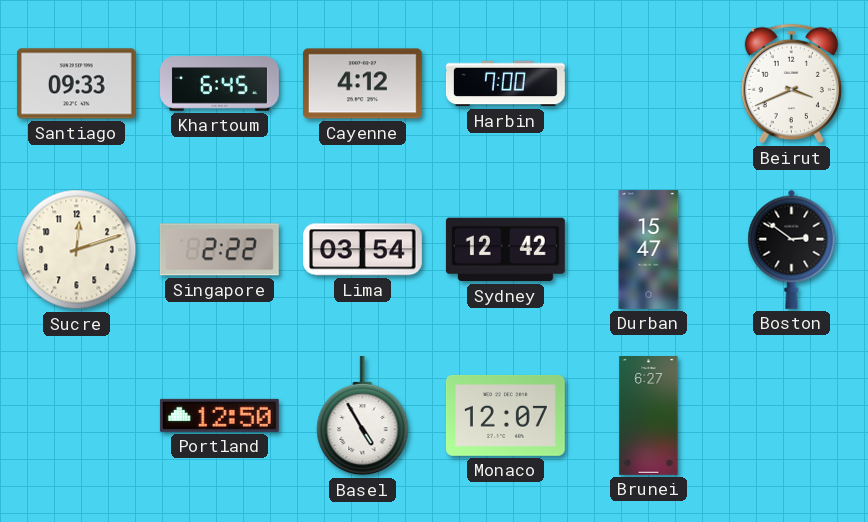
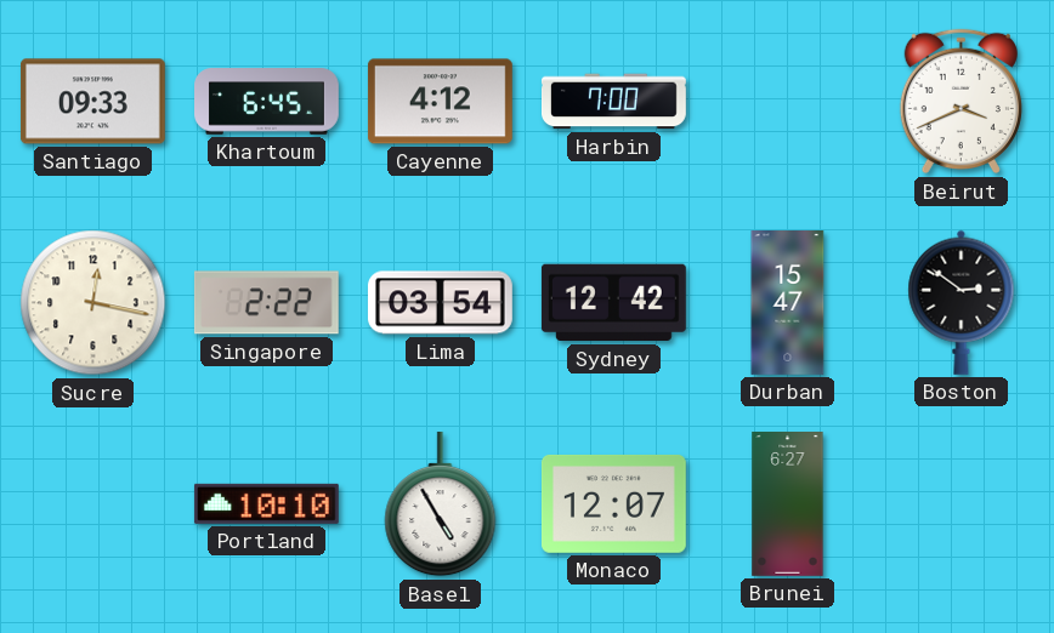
Sucre: 12:12 -> 12:17 (93, 303)
Portland: 12:50 -> 10:10 (266, 503)
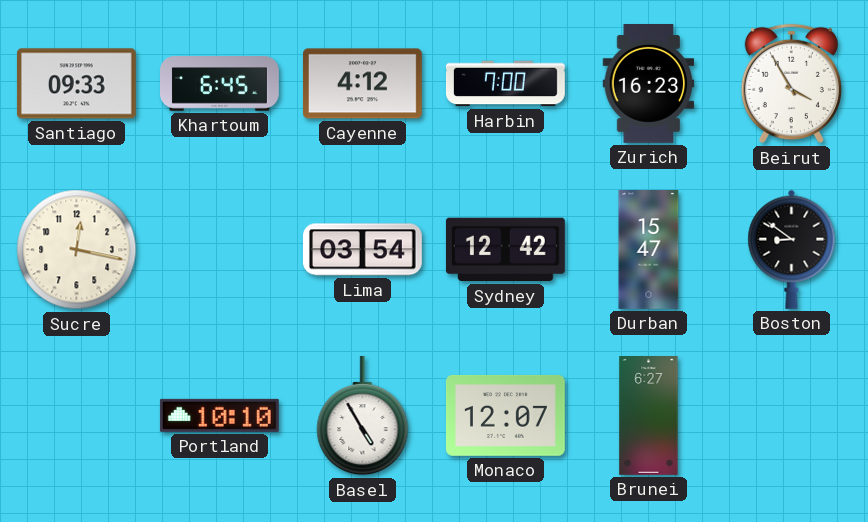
Zurich: none -> 16:23 (649, 83)
Beirut: 3:41 -> 3:55 (791, 84)
Singapore: 2:22 -> none (266, 303)
Boston: 2:51 -> 8:51 (792, 249)
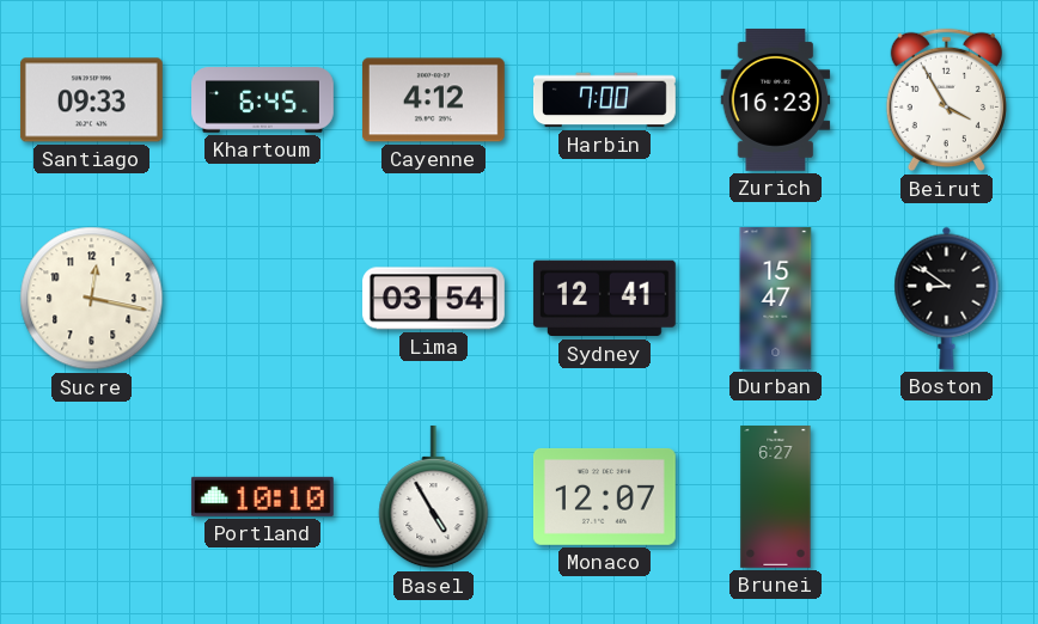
Sydney: 12:42 -> 12:41 (604, 299)
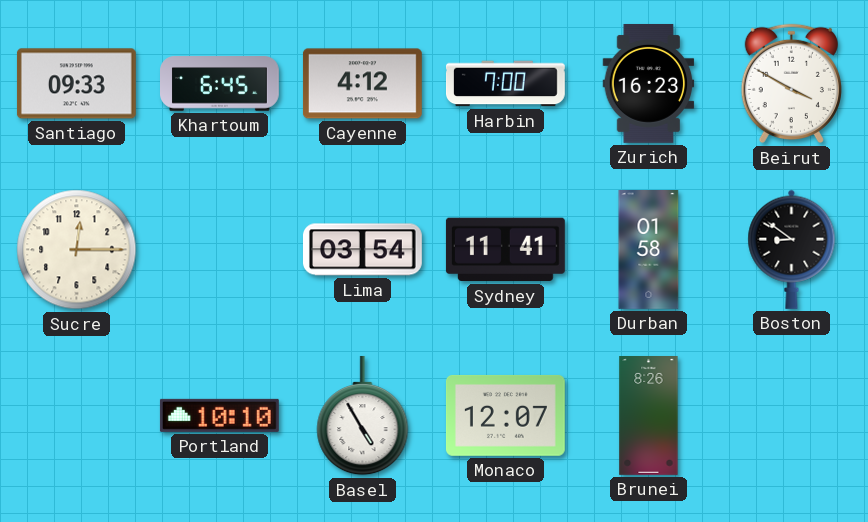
Beirut: 3:55 -> 3:50 (791, 84)
Sucre: 12:17 -> 12:15 (77, 250)
Sydney: 12:41 -> 11:41 (505, 250)
Durban: 15:47 -> 01:58 (649, 250)
Brunei: 6:27 -> 8:26 (649, 416)
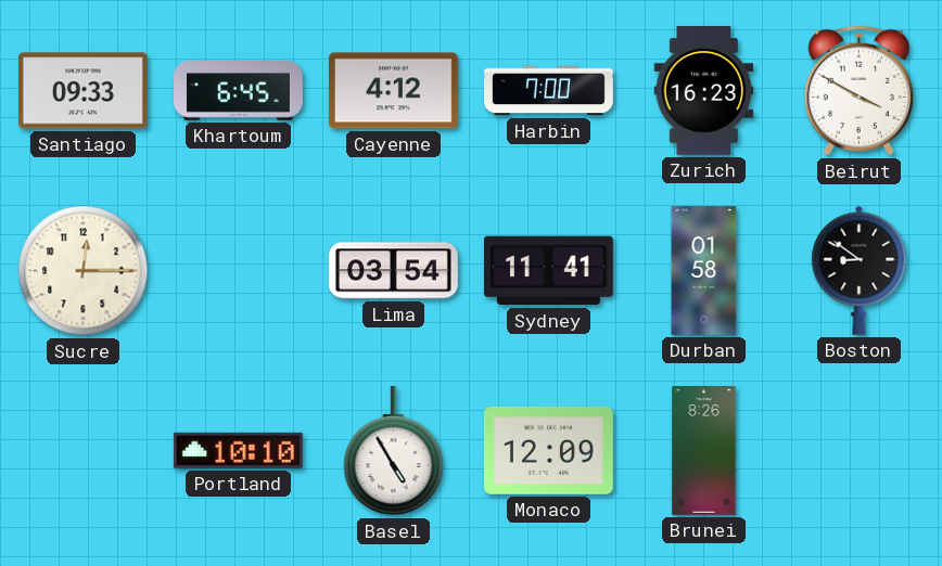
Monaco: 12:07 -> 12:09 (548, 450)
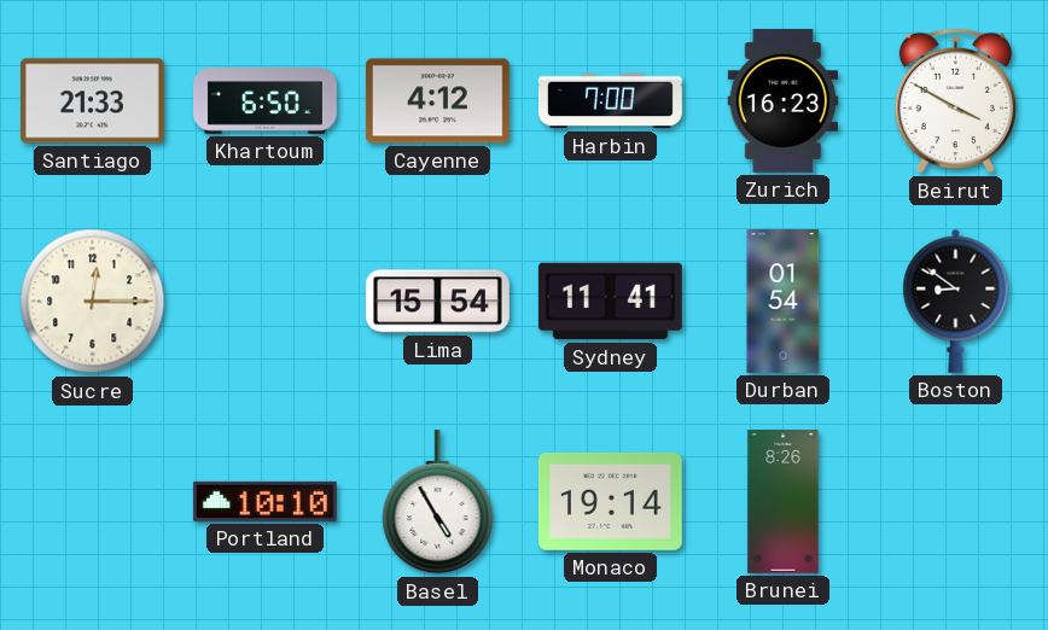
Santiago: 09:33 -> 21:33 (92, 101)
Khartoum: 6:45 -> 6:50 (266, 101)
Lima: 03:54 -> 15:54 (438, 302)
Durban: 01:58 -> 01:54 (784, 302)
Monaco: 12:09 -> 19:14 (610, 501)
